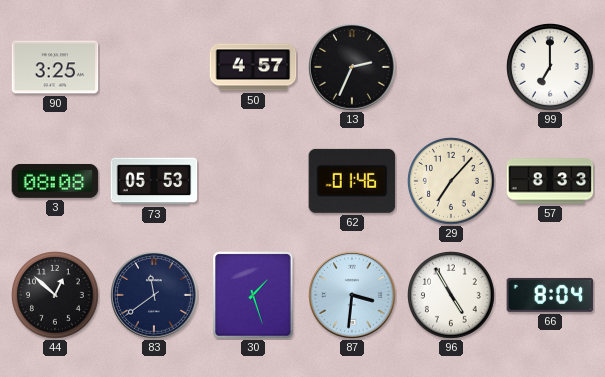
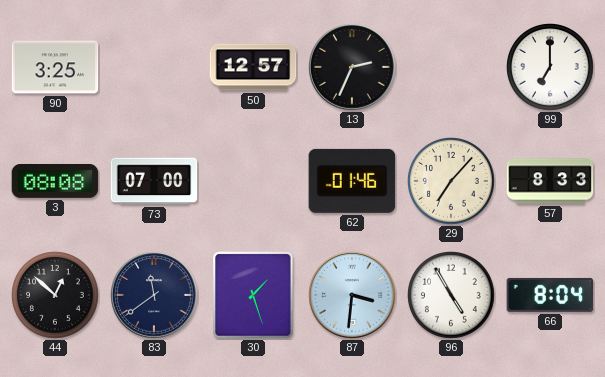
50: 4:57 -> 12:57 (253, 67)
73: 05:53 -> 07:00 (154, 181)
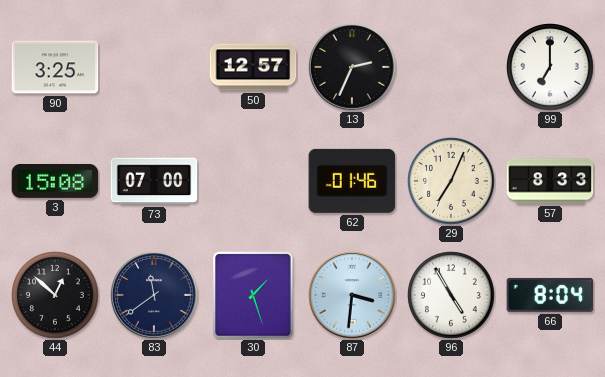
3: 08:08 -> 15:08 (55, 181)
29: 7:07 -> 7:04 (452, 182)
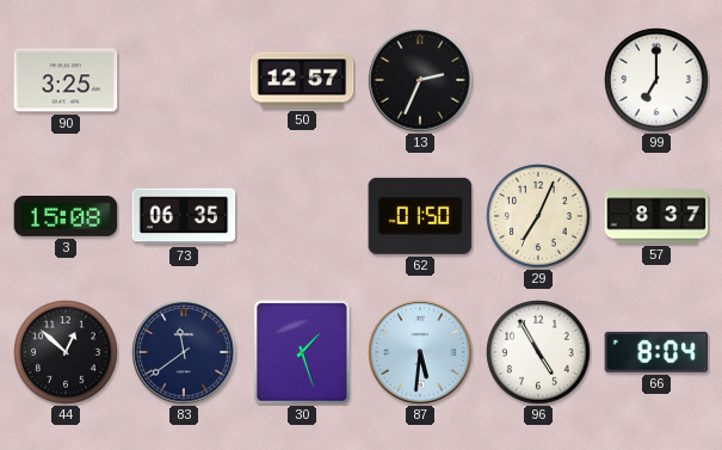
73: 07:00 -> 06:35 (184, 216)
62: 01:46 -> 01:50 (420, 216)
57: 8:33 -> 8:37 (656, 216)
87: 3:31 -> 5:31 (420, 352)
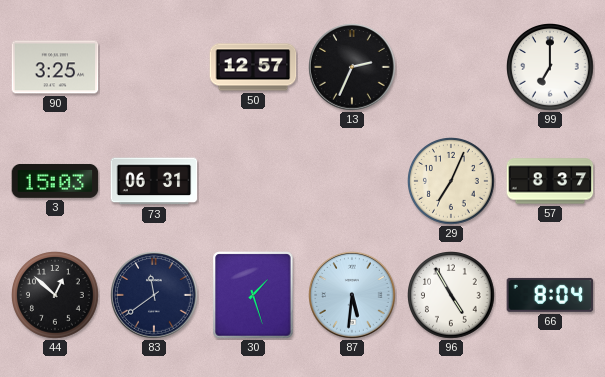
3: 15:08 -> 15:03 (55, 181)
73: 06:35 -> 06:31 (154, 181)
62: 01:50 -> none (420, 216)
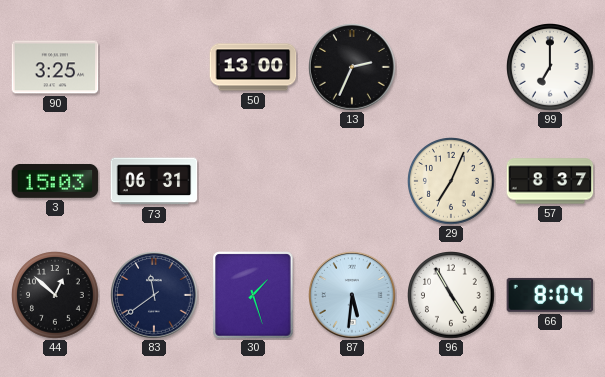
50: 12:57 -> 13:00 (253, 67)
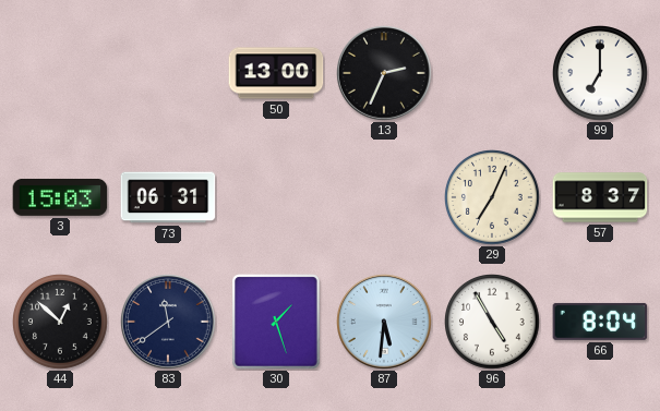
90: 3:25 -> none (55, 67)
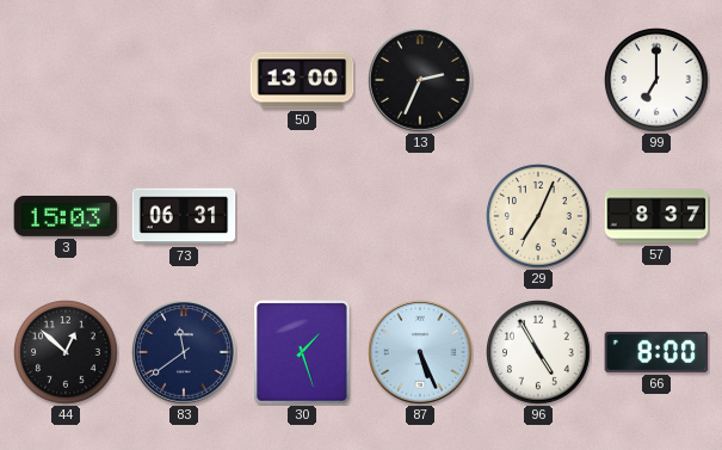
87: 5:31 -> 5:26 (420, 352)
66: 8:04 -> 8:00 (656, 352)
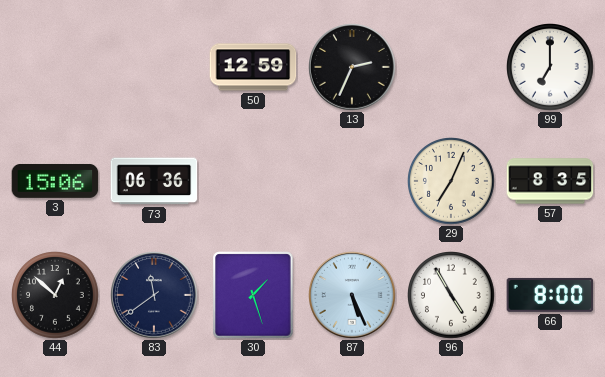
50: 13:00 -> 12:59 (253, 67)
3: 15:03 -> 15:06 (55, 181)
73: 06:31 -> 06:36 (154, 181)
57: 8:37 -> 8:35 (550, 181)
